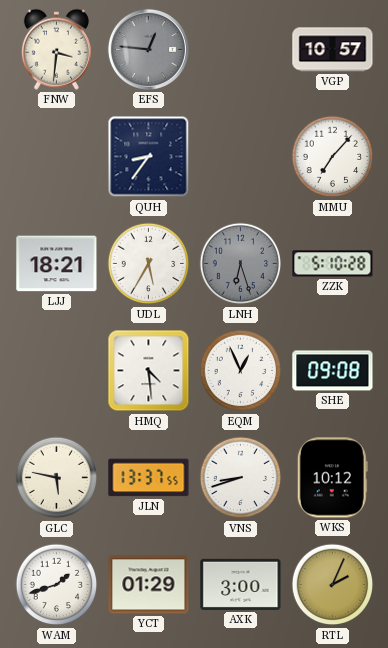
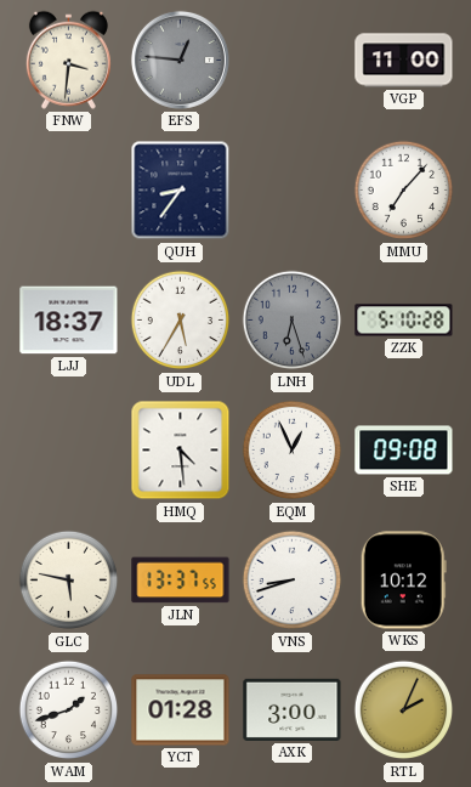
VGP: 10:57 -> 11:00 (404, 61)
LJJ: 18:21 -> 18:37 (69, 321)
YCT: 01:29 -> 01:28 (181, 710)
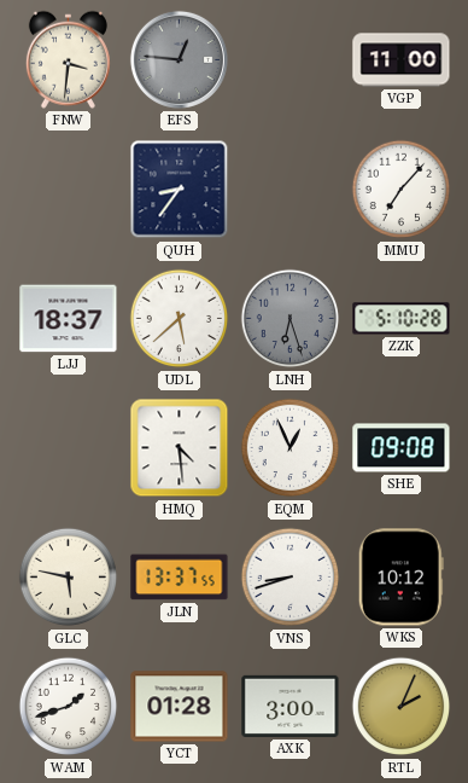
UDL: 5:35 -> 5:38 (180, 319)
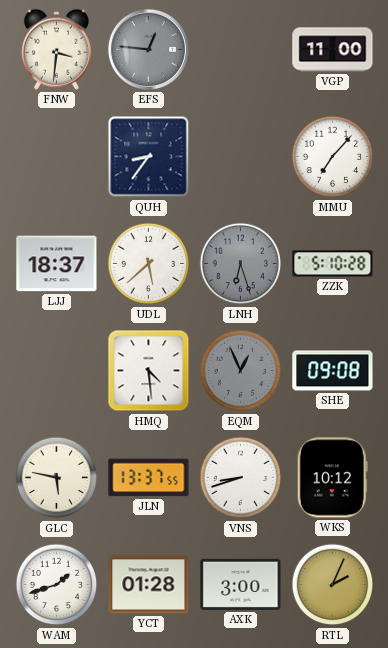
EQM dial: white -> grey (241, 371)
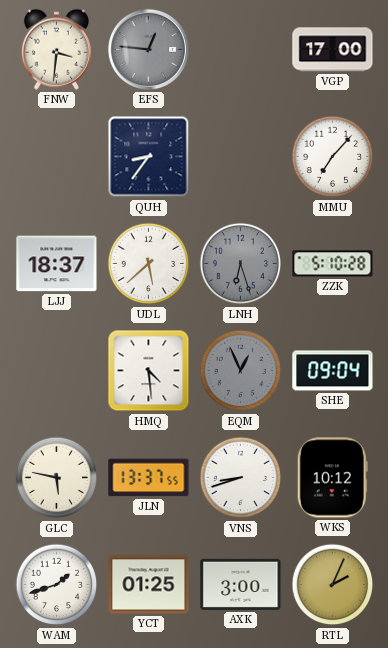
VGP: 11:00 -> 17:00 (333, 50)
SHE: 09:08 -> 09:04 (333, 371)
YCT: 01:28 -> 01:25 (149, 585)
